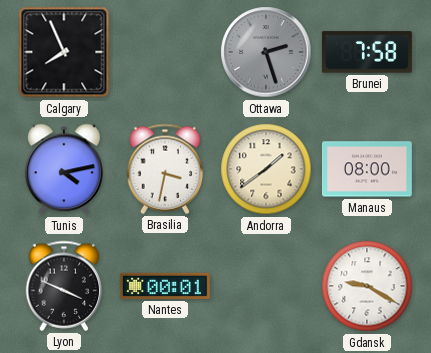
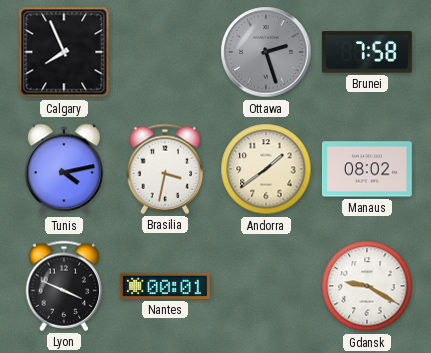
Manaus: 08:00 -> 08:02 (367, 169)
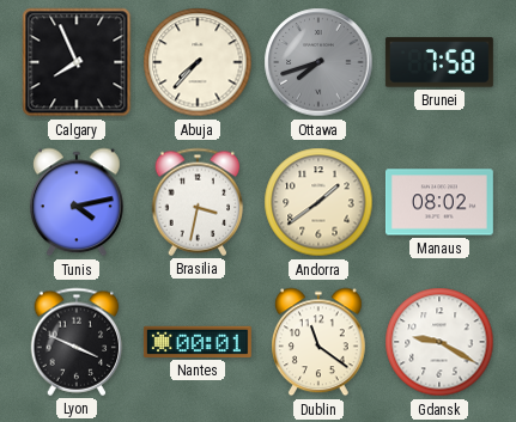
Abuja: none -> 7:37 (198, 62)
Ottawa: 2:27 -> 7:42 (318, 62)
Dublin: none -> 11:21 (320, 342)
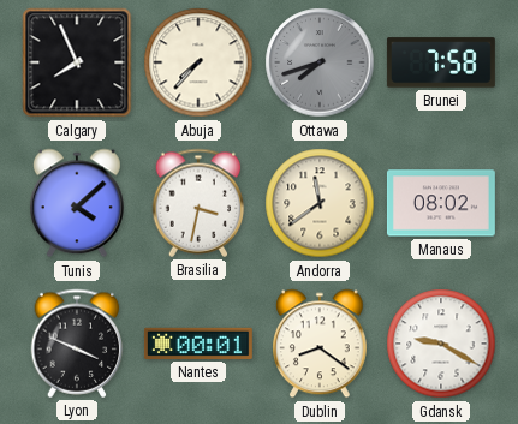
Tunis: 4:13 -> 4:08 (78, 203)
Andorra: 1:39 -> 11:39 (320, 203)
Dublin: 11:21 -> 8:21 (321, 344)
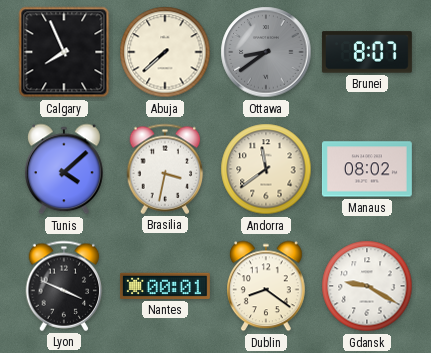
Abuja: 7:37 -> 7:38 (165, 52)
Ottawa: 7:42 -> 8:39 (266, 52)
Brunei: 7:58 -> 8:07 (367, 52)
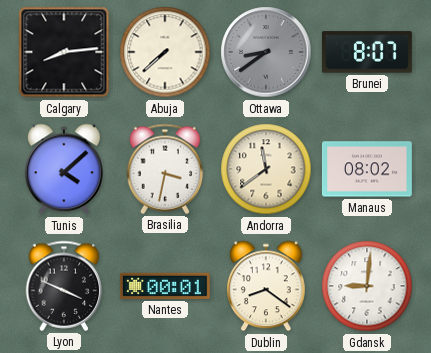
Calgary: 7:56 -> 8:14 (64, 52)
Gdansk: 9:20 -> 9:01 (367, 286)
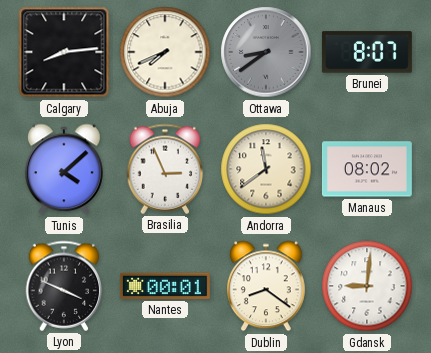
Abuja: 7:38 -> 7:41 (165, 52)
Brasilia: 3:32 -> 2:56 (165, 169)
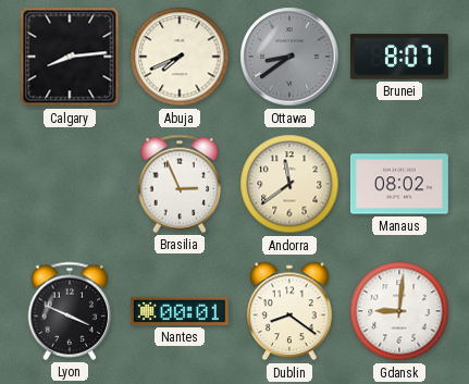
Tunis: 4:08 -> none (65, 169)
